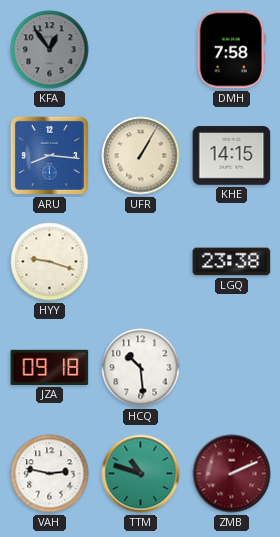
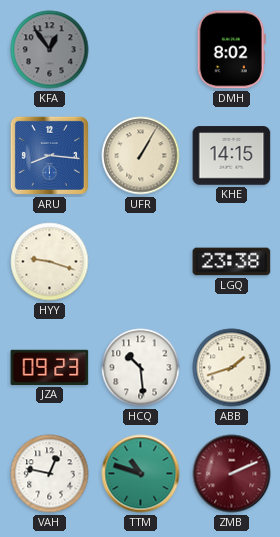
DMH: 7:58 -> 8:02 (231, 50)
JZA: 09:18 -> 09:23 (50, 367)
ABB: none -> 1:42 (232, 368)
VAH: 2:47 -> 12:47 (50, 474)
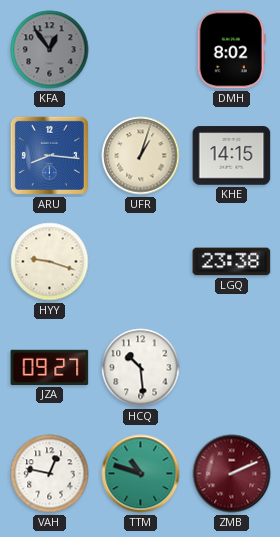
UFR: 1:05 -> 1:03 (141, 156)
JZA: 09:23 -> 09:27 (50, 367)
ABB: 1:42 -> none (232, 368)
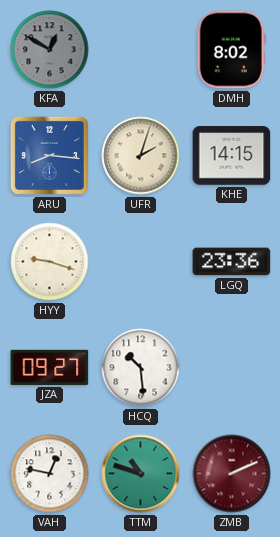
KFA: 12:54 -> 12:50 (50, 50)
UFR: 1:03 -> 2:03 (141, 156)
LGQ: 23:38 -> 23:36 (232, 262)
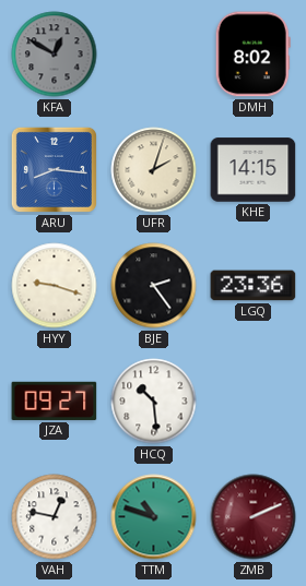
BJE: none -> 2:24 (154, 286)
